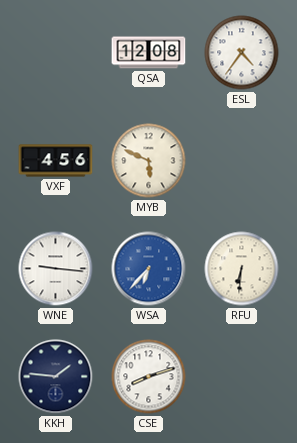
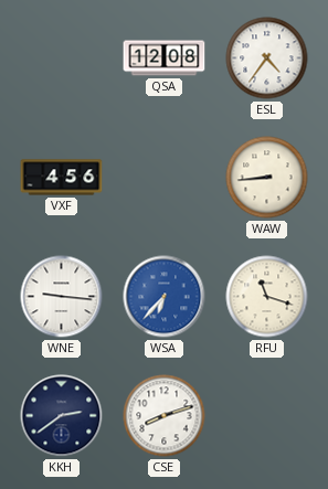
MYB: 5:49 -> none (149, 161)
WAW: none -> 8:44 (267, 178)
RFU: 6:31 -> 11:18 (267, 297)
KKH: 1:46 -> 2:39 (62, 416)
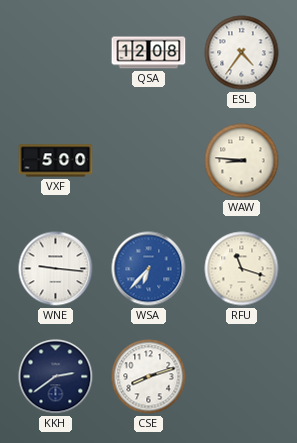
VXF: 4:56 -> 5:00 (56, 161)
WAW: 8:44 -> 8:46 (242, 161)
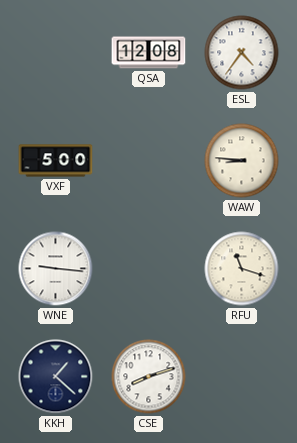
WSA: 6:37 -> none (149, 269)
KKH: 2:39 -> 1:22 (56, 377)
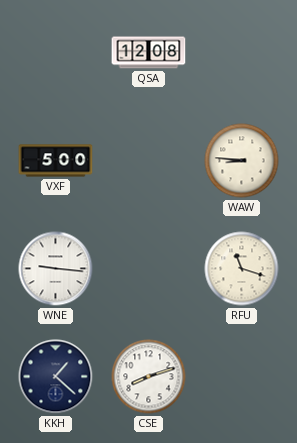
ESL: 4:36 -> none (242, 53)
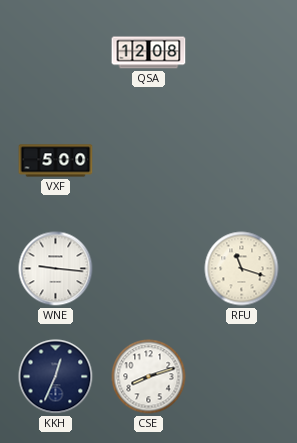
WAW: 8:46 -> none (242, 161)
KKH: 1:22 -> 12:34 (56, 377)
